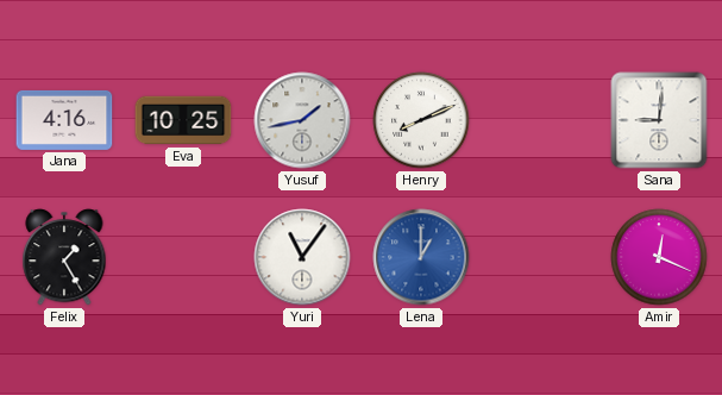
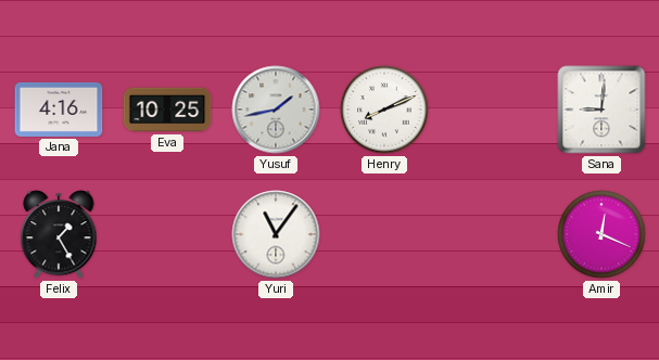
Lena: 1:00 -> none (421, 257)
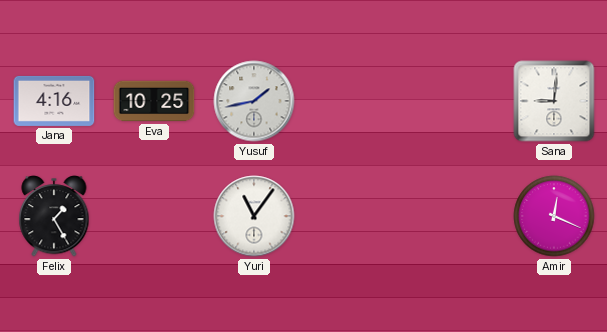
Henry: 8:11 -> none (384, 110)
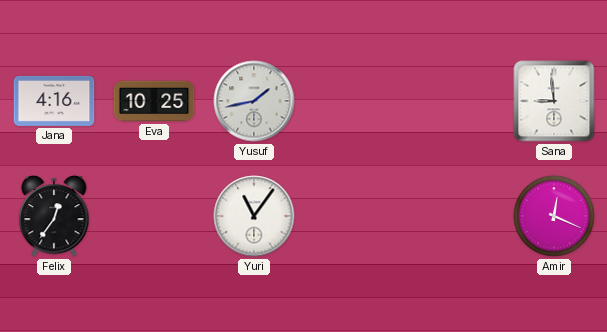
Sana: 9:01 -> 8:59 (554, 101)
Felix: 1:25 -> 12:36 (54, 216)
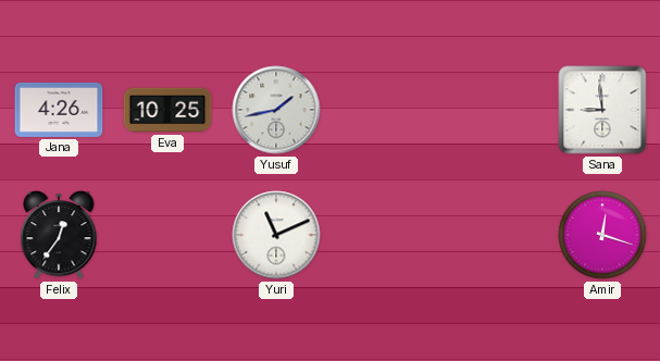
Jana: 4:16 -> 4:26 (59, 110)
Yuri: 11:06 -> 11:11 (276, 235)
Amir: 12:19 -> 12:18 (602, 235)
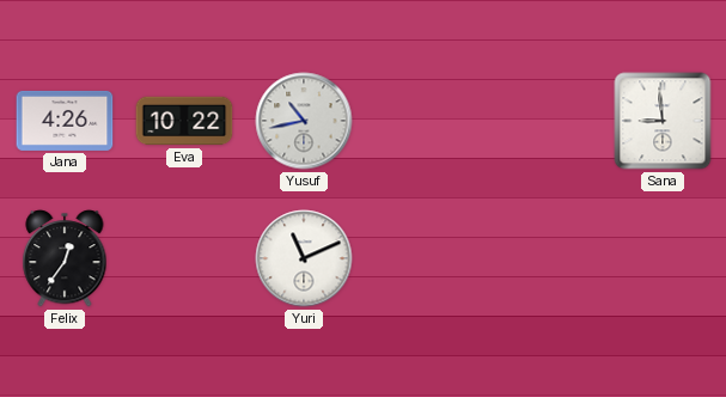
Eva: 10:25 -> 10:22 (184, 121)
Yusuf: 1:43 -> 10:43 (304, 121)
Amir: 12:18 -> none (602, 235)
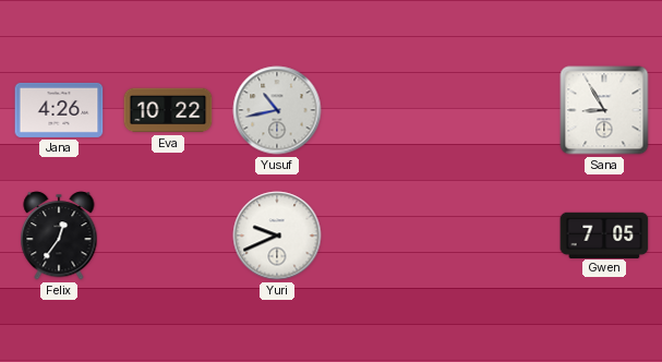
Sana: 8:59 -> 8:55 (604, 110)
Yuri: 11:11 -> 9:41 (277, 236)
Gwen: none -> 7:05 (604, 234)
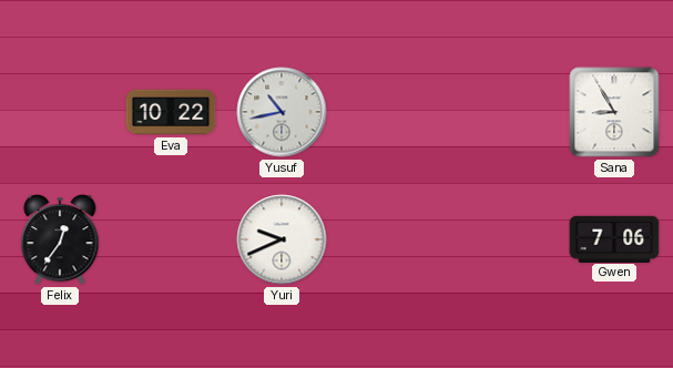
Jana: 4:26 -> none (59, 110)
Gwen: 7:05 -> 7:06 (614, 238)
